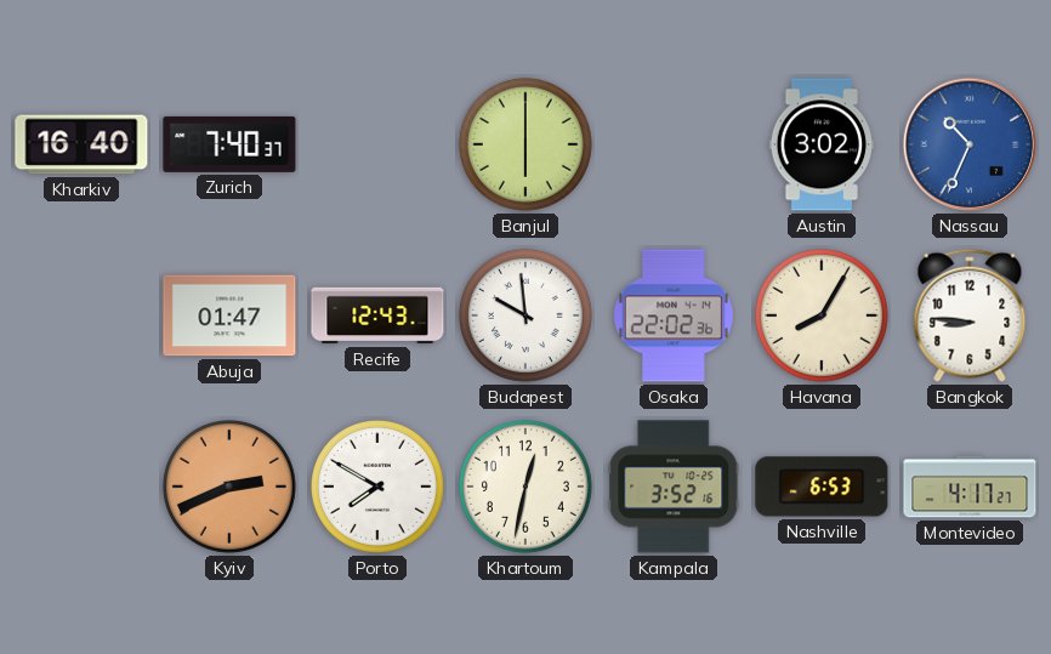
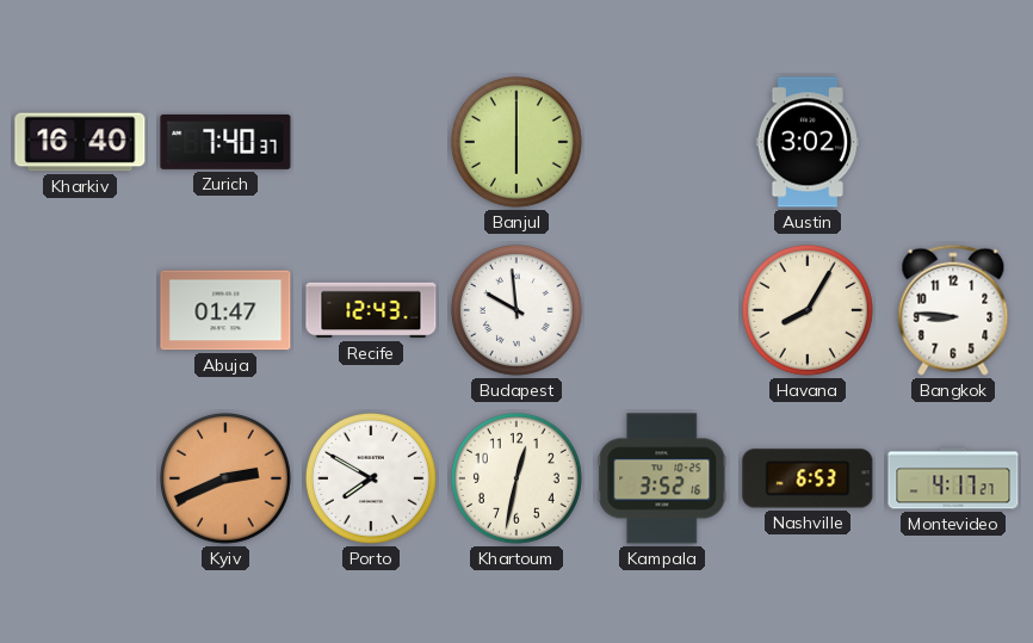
Nassau: 10:34 -> none (970, 144)
Osaka: 22:02 -> none (674, 315)
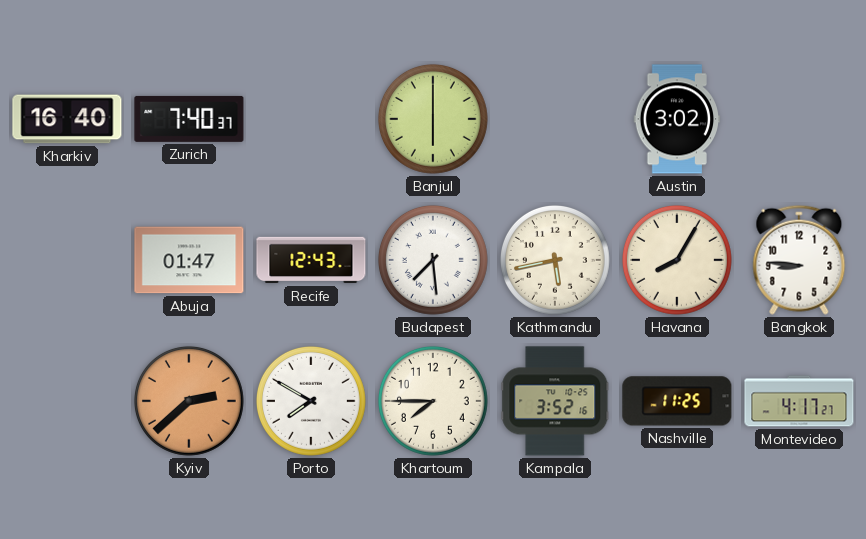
Budapest: 9:59 -> 7:29 (433, 260)
Kathmandu: none -> 5:43 (555, 260)
Kyiv: 2:41 -> 2:38 (189, 401)
Khartoum: 12:32 -> 7:45 (433, 401)
Nashville: 6:53 -> 11:25 (677, 401)
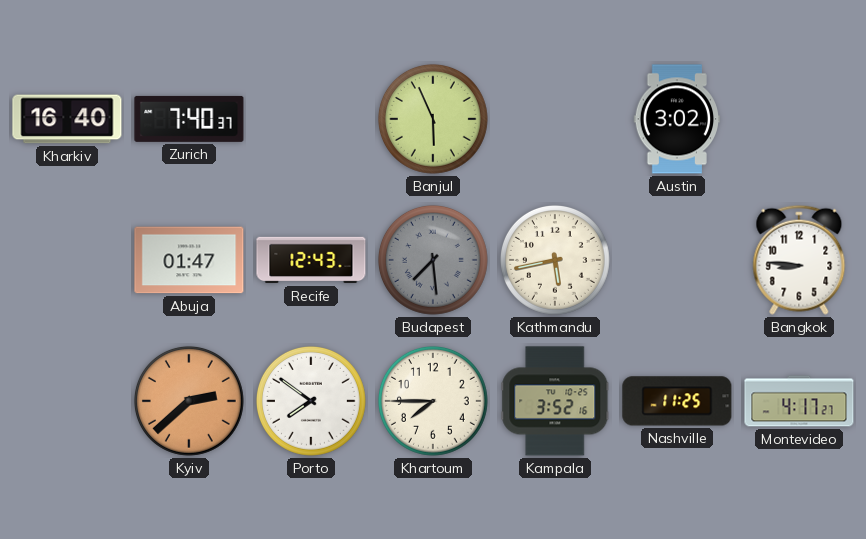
Banjul: 6:00 -> 5:56 (433, 119)
Budapest dial: white -> grey (433, 260)
Havana: 8:05 -> none (677, 260)
Porto: 7:50 -> 7:51 (311, 401)
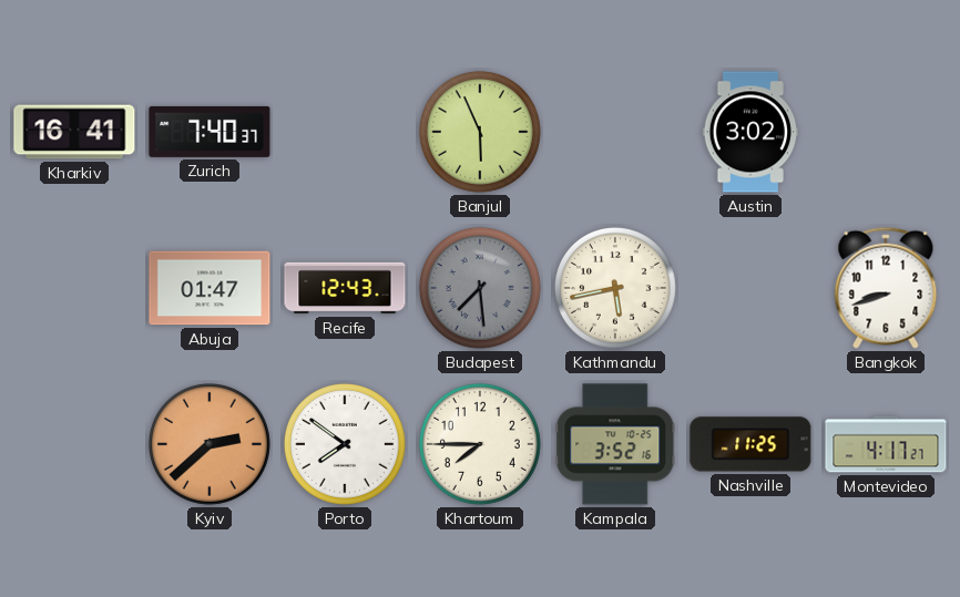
Kharkiv: 16:40 -> 16:41 (74, 132)
Bangkok: 8:46 -> 8:42 (886, 288)
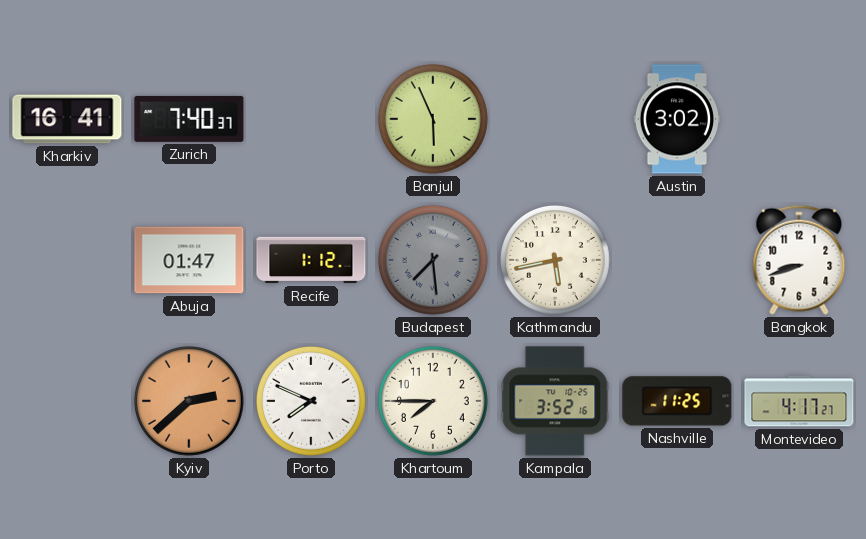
Recife: 12:43 -> 1:12 (311, 260)
Porto: 7:51 -> 7:49 (311, 401)
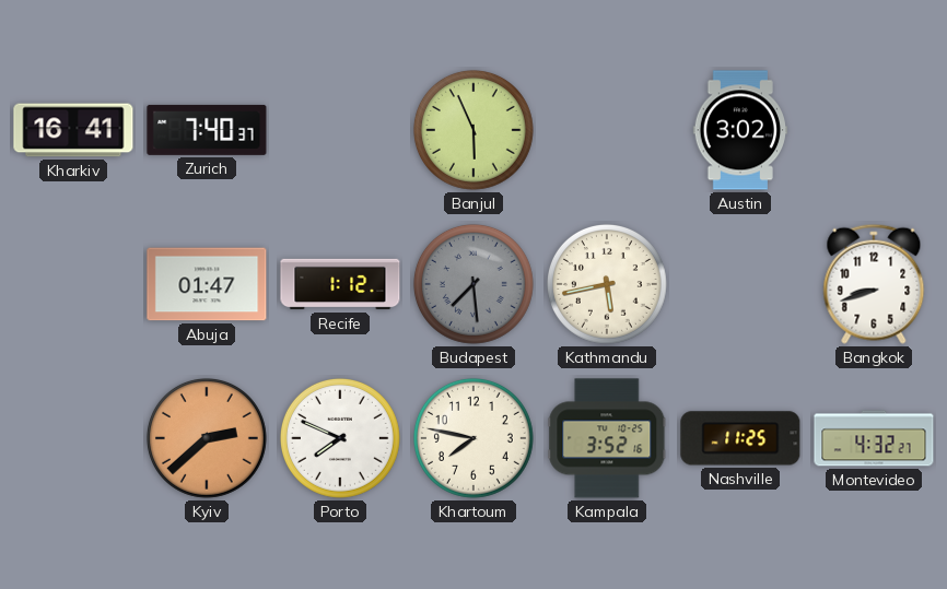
Khartoum: 7:45 -> 7:47 (473, 438)
Montevideo: 4:17 -> 4:32 (874, 438)
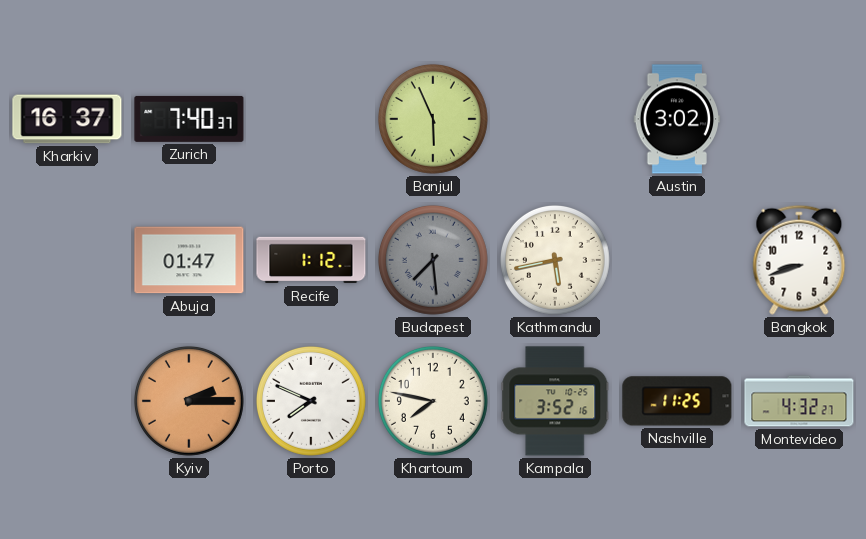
Kharkiv: 16:41 -> 16:37 (67, 119)
Kyiv: 2:38 -> 2:15 (189, 401)
